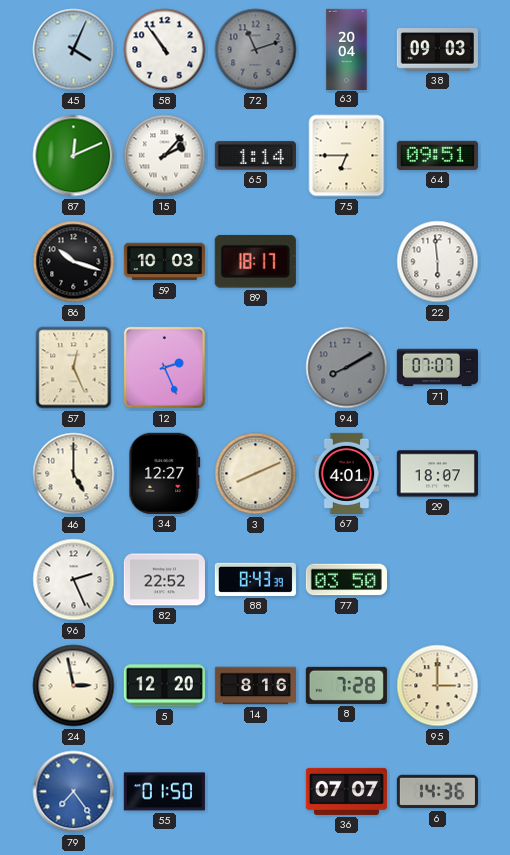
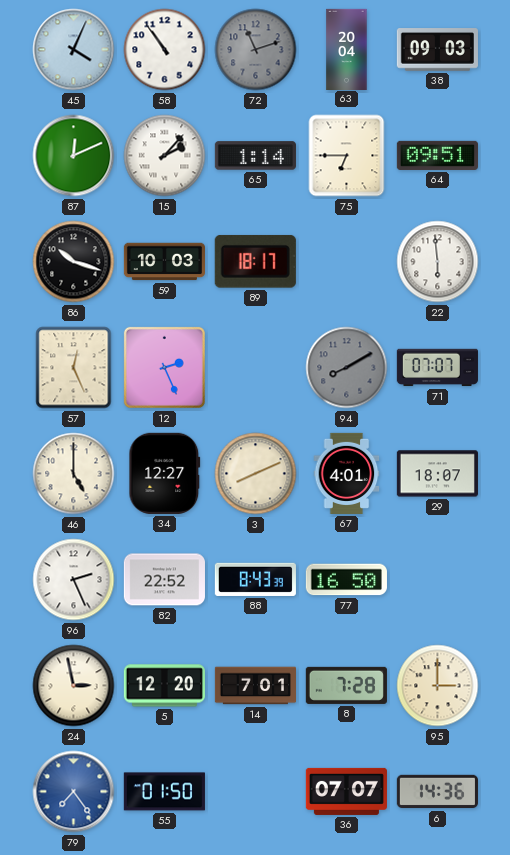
77: 03:50 -> 16:50 (346, 580)
14: 8:16 -> 7:01 (255, 686)
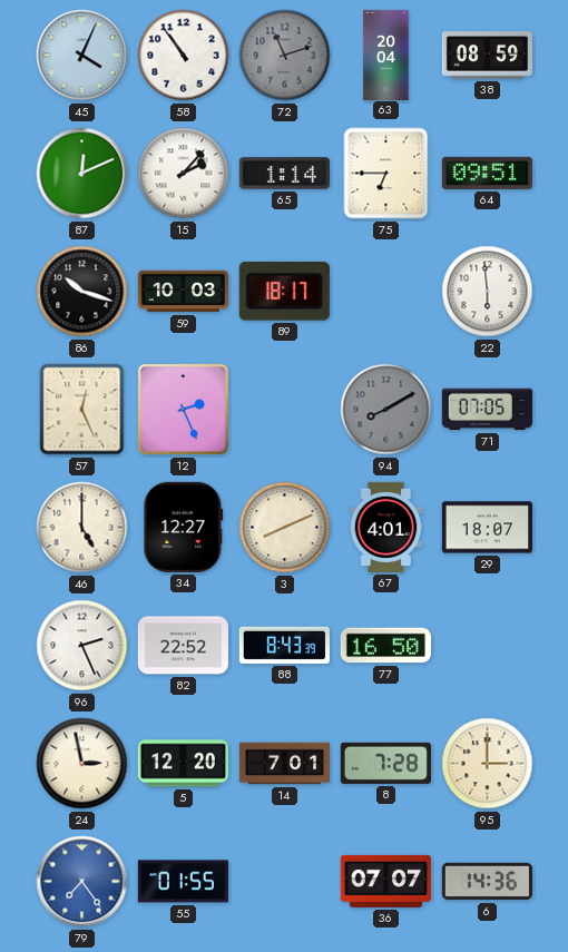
38: 09:03 -> 08:59 (487, 56)
71: 07:07 -> 07:05 (487, 410)
55: 01:50 -> 01:55 (183, 882)
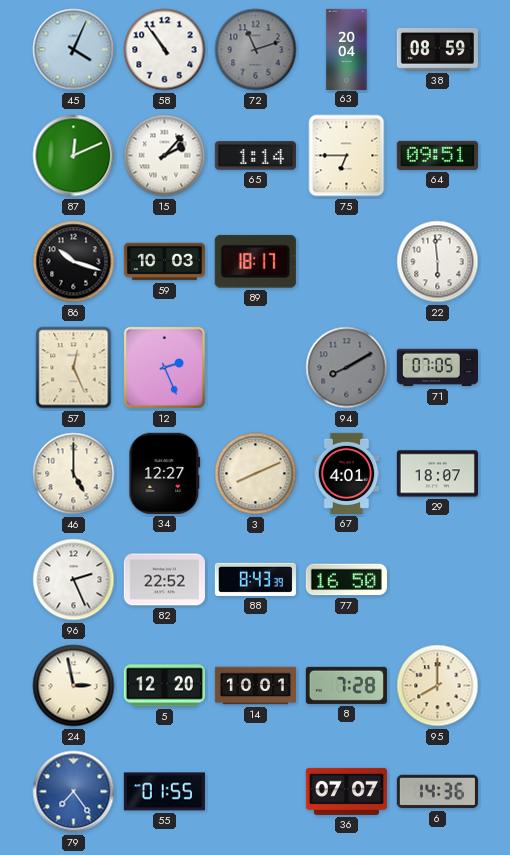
14: 7:01 -> 10:01 (255, 686)
95: 3:00 -> 8:00 (438, 686)
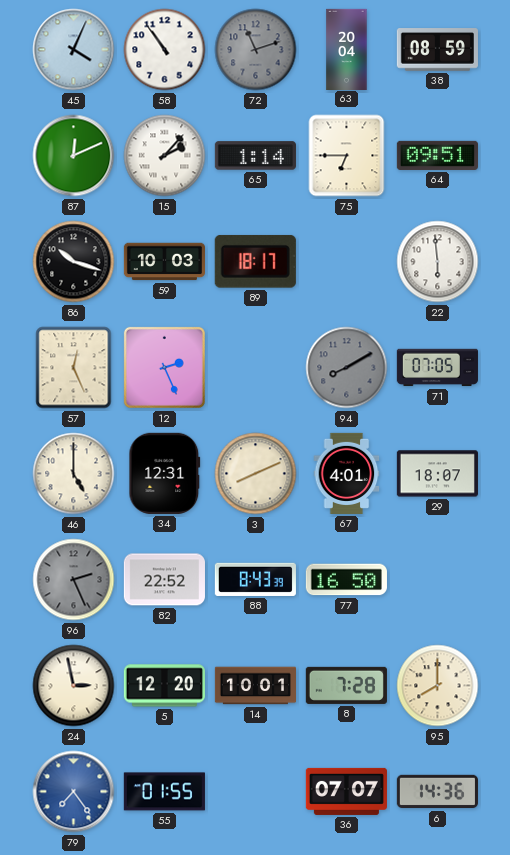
34: 12:27 -> 12:31 (165, 473)
96 dial: white -> grey (74, 580)
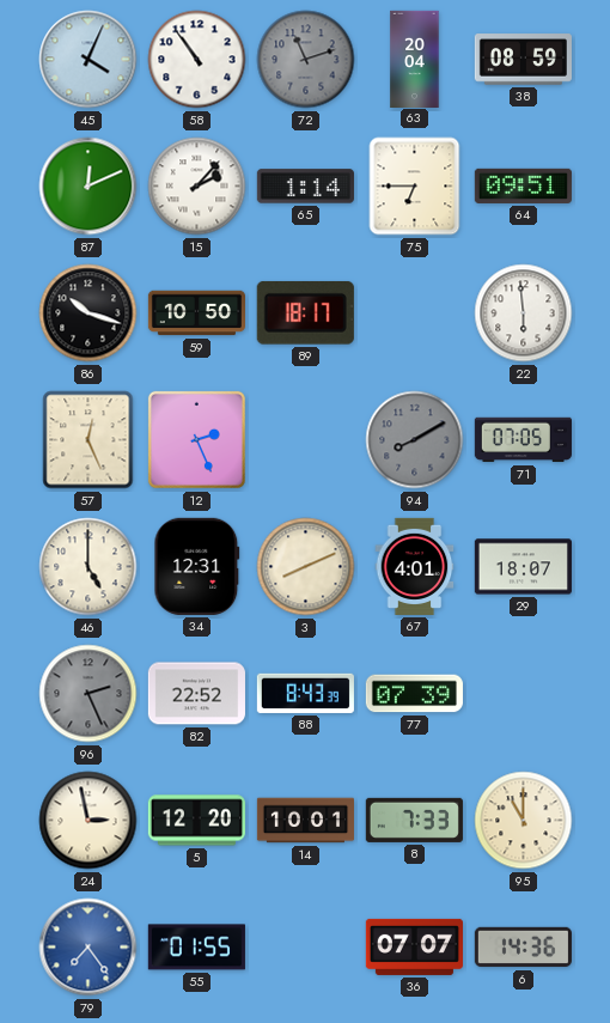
59: 10:03 -> 10:50 (196, 313)
77: 16:50 -> 07:39 (414, 694)
8: 7:28 -> 7:33 (414, 820)
95: 8:00 -> 11:00 (524, 821)
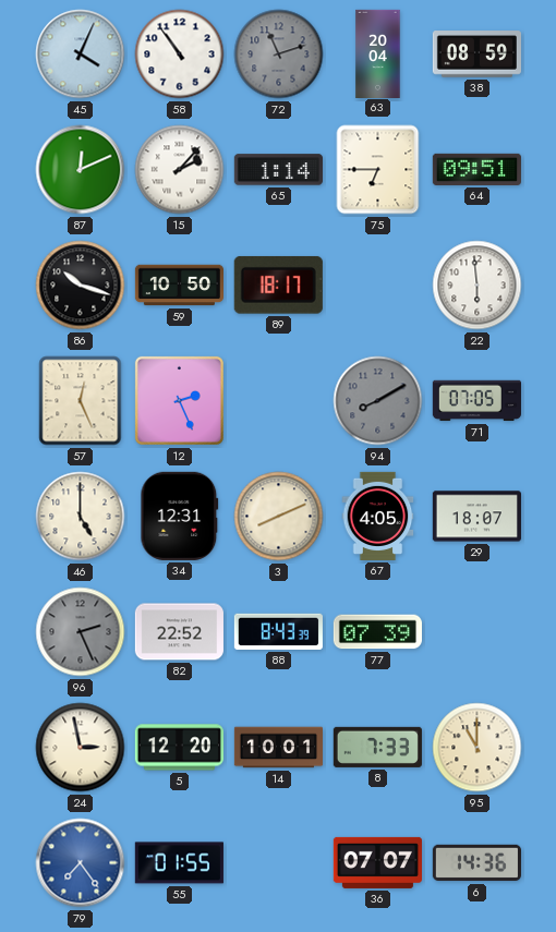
67: 4:01 -> 4:05 (378, 516)
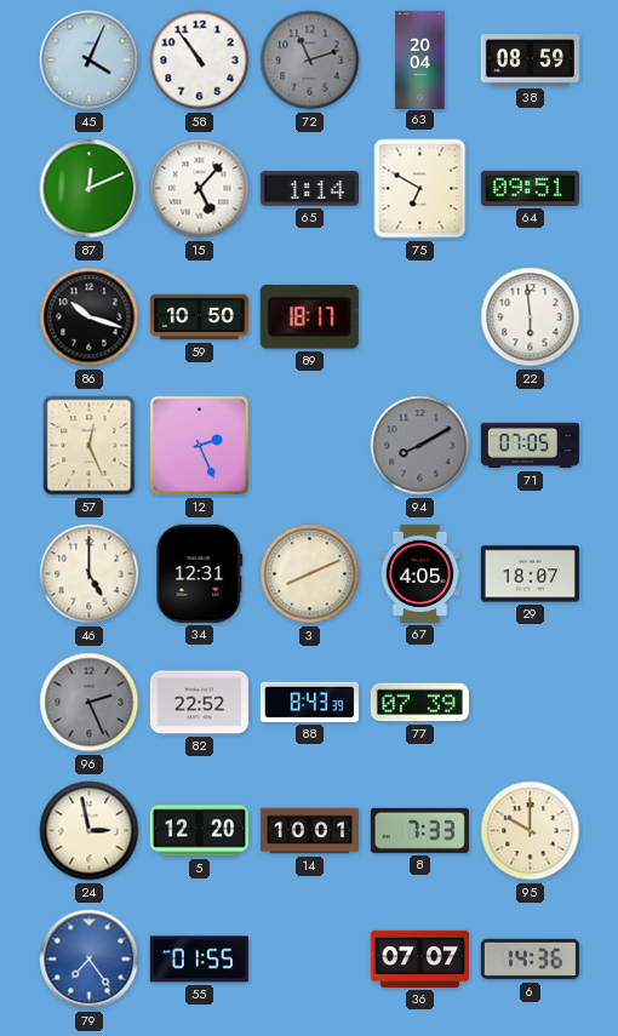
15: 2:07 -> 5:07 (200, 189)
75: 6:45 -> 6:50 (420, 189)
95: 11:00 -> 10:00 (531, 831)
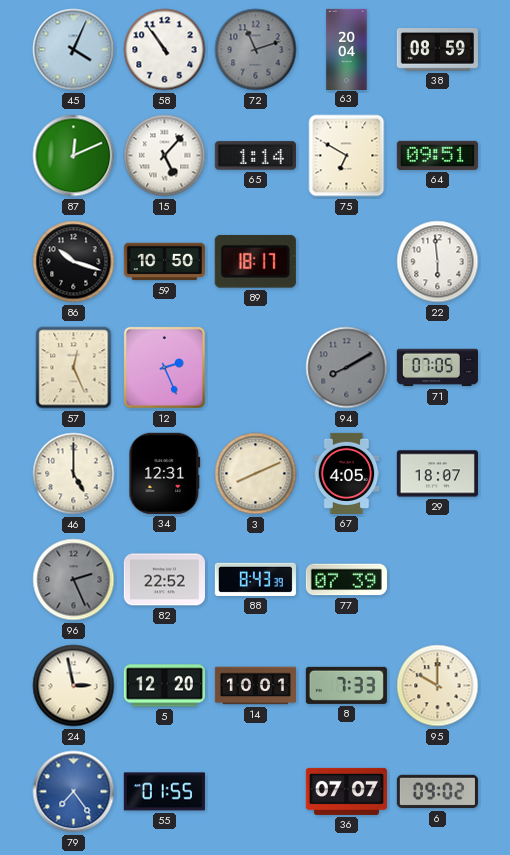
6: 14:36 -> 09:02 (437, 792)
